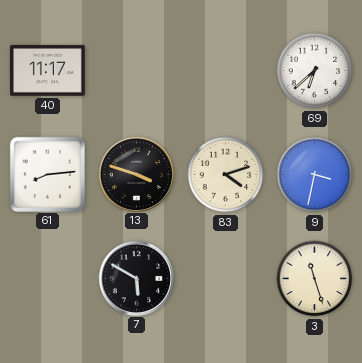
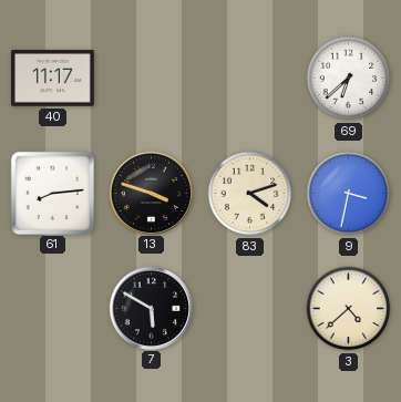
3: 11:27 -> 4:38 (349, 309)
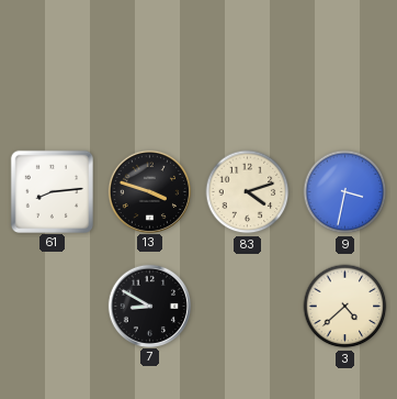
40: 11:17 -> none (53, 79)
69: 6:38 -> none (349, 79)
7: 5:50 -> 8:50 (149, 306)
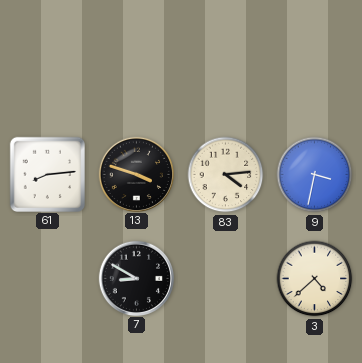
83: 4:12 -> 4:14 (226, 175)
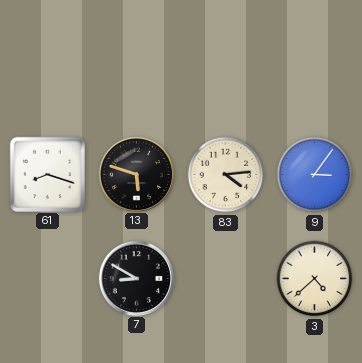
61: 8:14 -> 8:18 (47, 174)
13: 3:48 -> 5:48 (136, 174)
9: 3:32 -> 3:06 (315, 175)
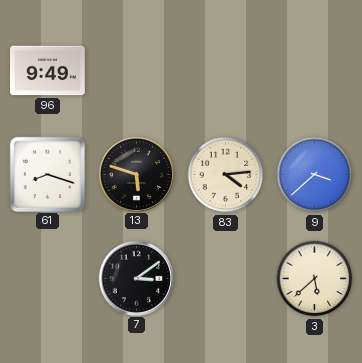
96: none -> 9:49 (48, 71)
9: 3:06 -> 3:38 (315, 175)
7: 8:50 -> 3:09 (136, 278)
3: 4:38 -> 5:38 (315, 279)
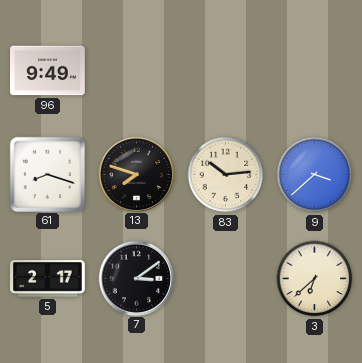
13: 5:48 -> 7:48 (136, 174)
83: 4:14 -> 10:14 (226, 175)
5: none -> 2:17 (48, 279)
3: 5:38 -> 6:38 (315, 279)
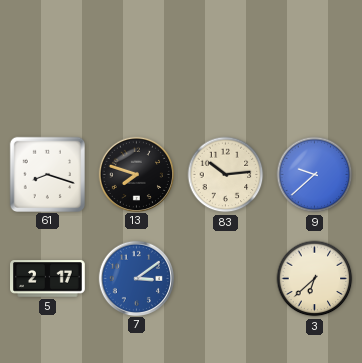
96: 9:49 -> none (48, 71)
9: 3:38 -> 9:38 (315, 175)
7 dial: black -> blue (136, 278)
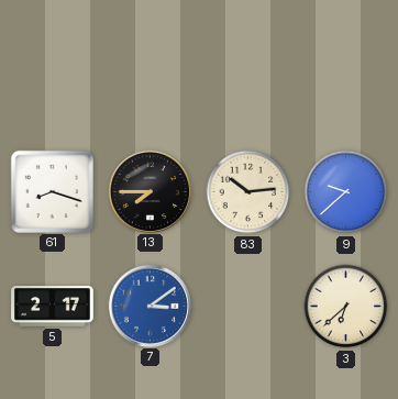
13: 7:48 -> 7:45 (150, 191)
